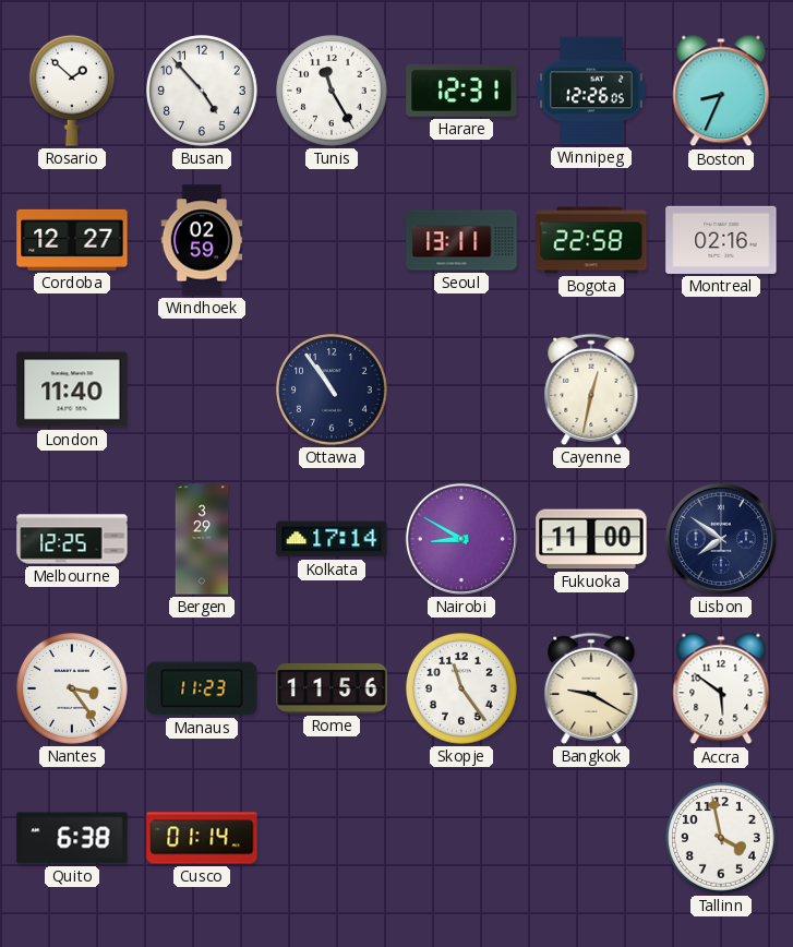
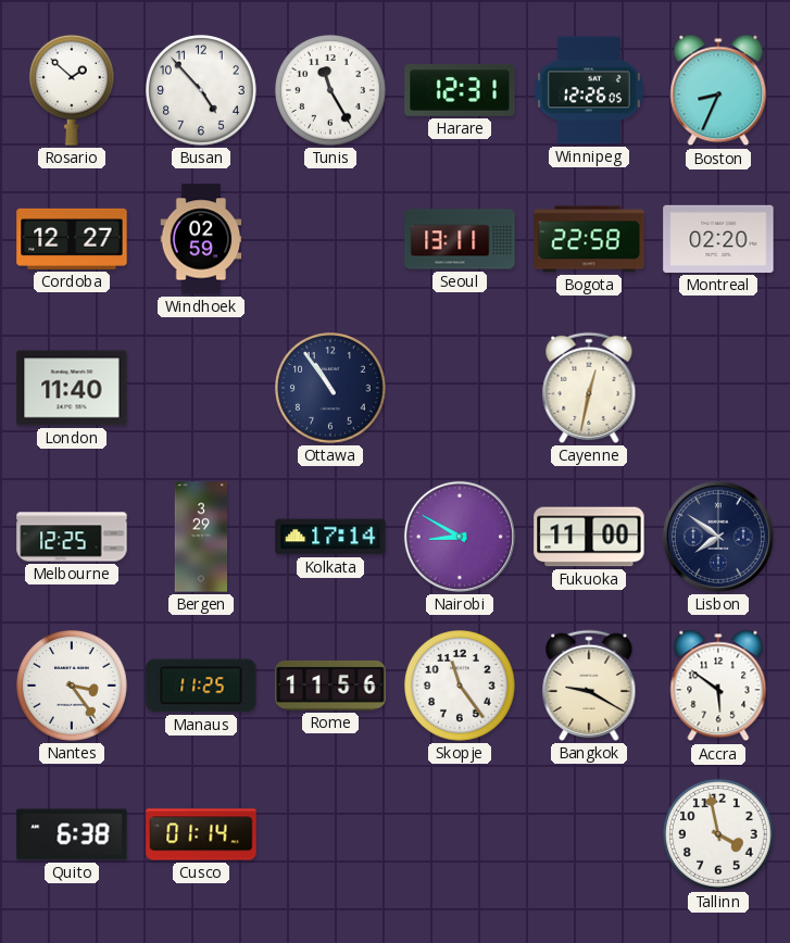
Montreal: 02:16 -> 02:20 (718, 239)
Manaus: 11:23 -> 11:25 (201, 686)
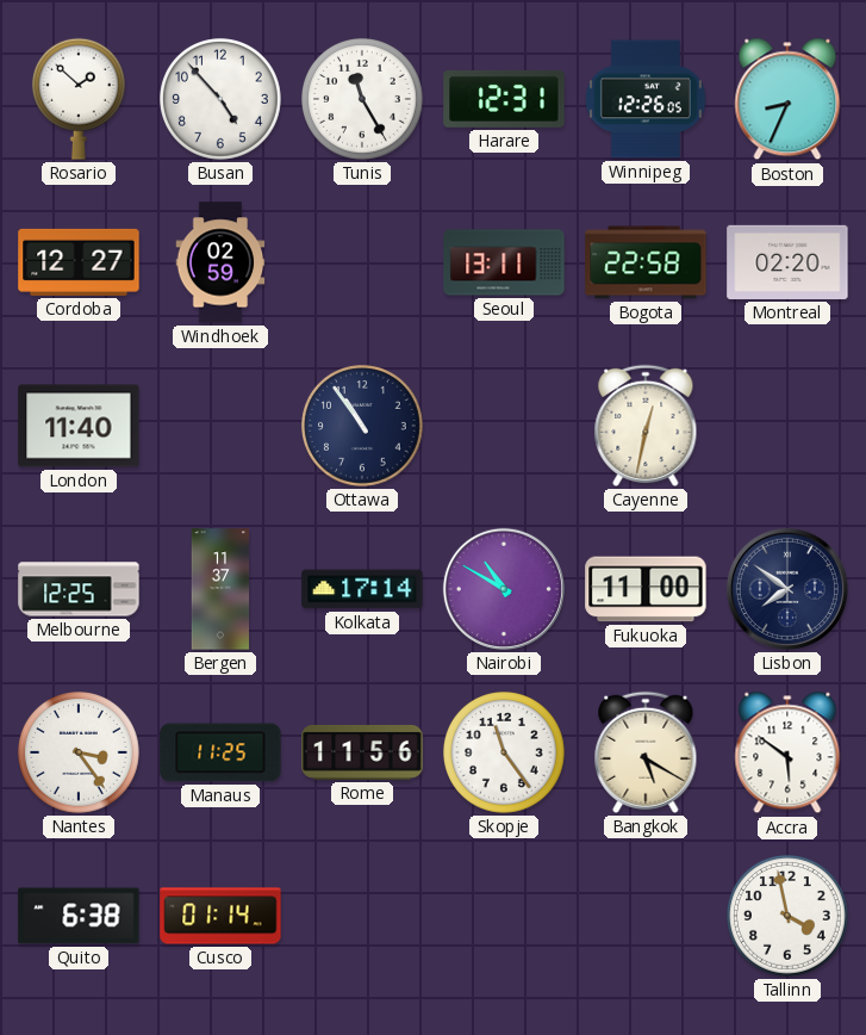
Bergen: 3:29 -> 11:37 (220, 589)
Nairobi: 8:50 -> 10:50 (504, 589)
Bangkok: 9:20 -> 5:20 (646, 752)
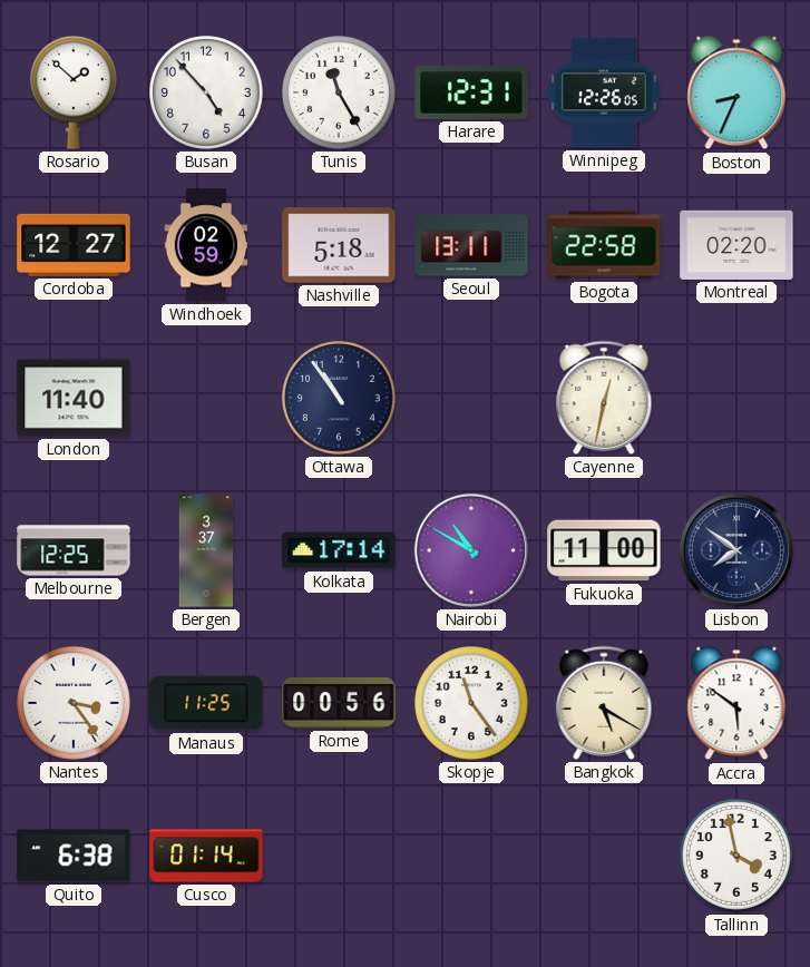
Nashville: none -> 5:18 (339, 245)
Bergen: 11:37 -> 3:37 (206, 550)
Rome: 11:56 -> 00:56 (339, 703)
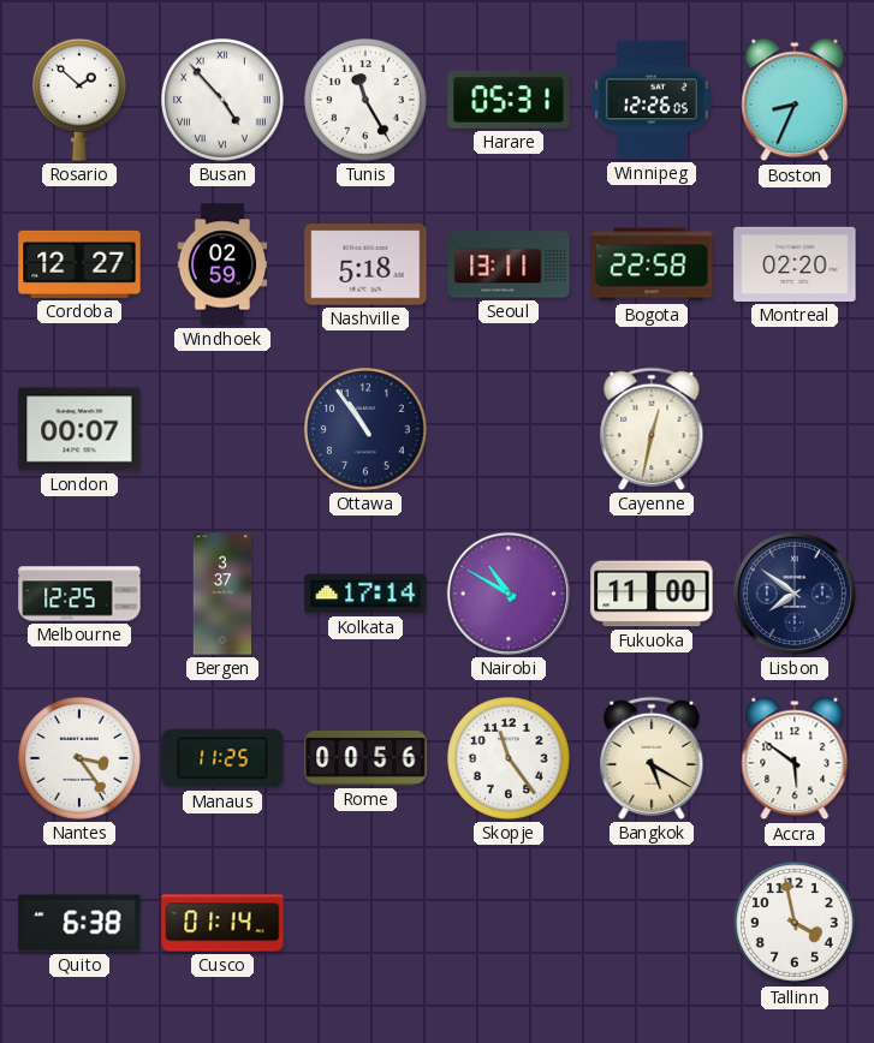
Busan numerals: Arabic -> Roman (224, 101)
Harare: 12:31 -> 05:31 (509, 101)
London: 11:40 -> 00:07 (79, 429)
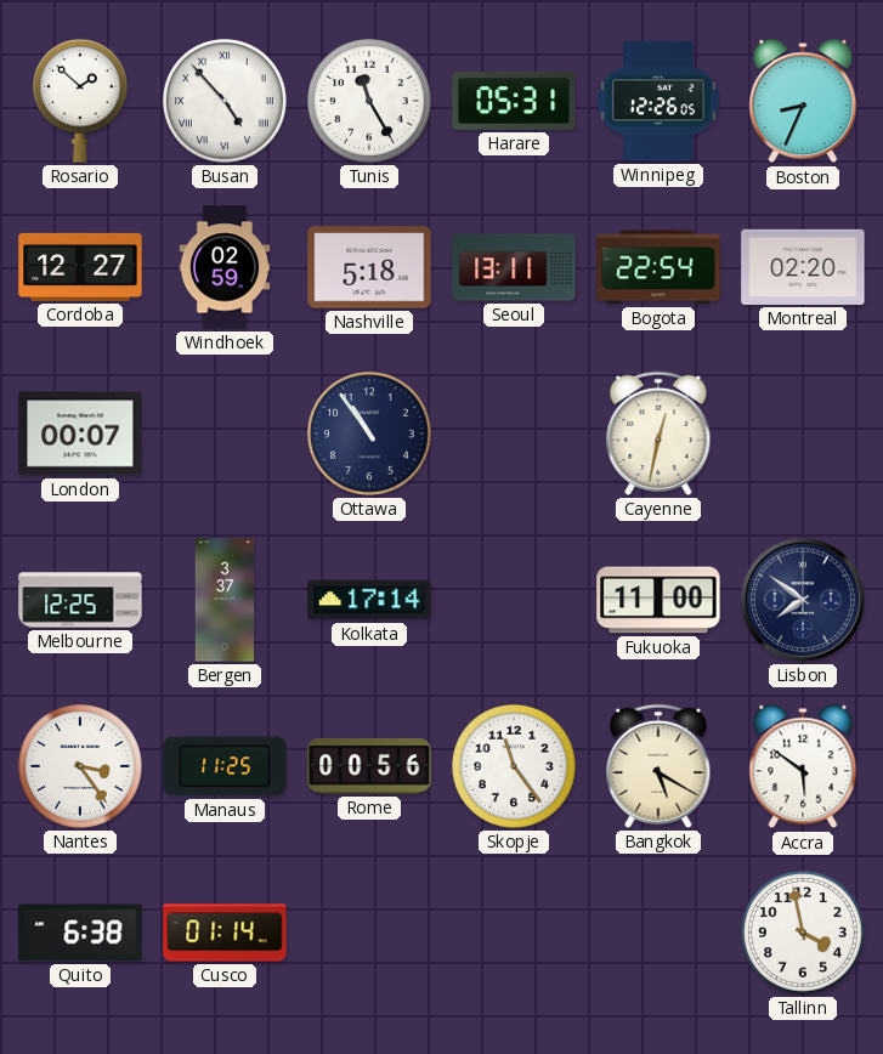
Bogota: 22:58 -> 22:54 (658, 267)
Nairobi: 10:50 -> none (509, 594)
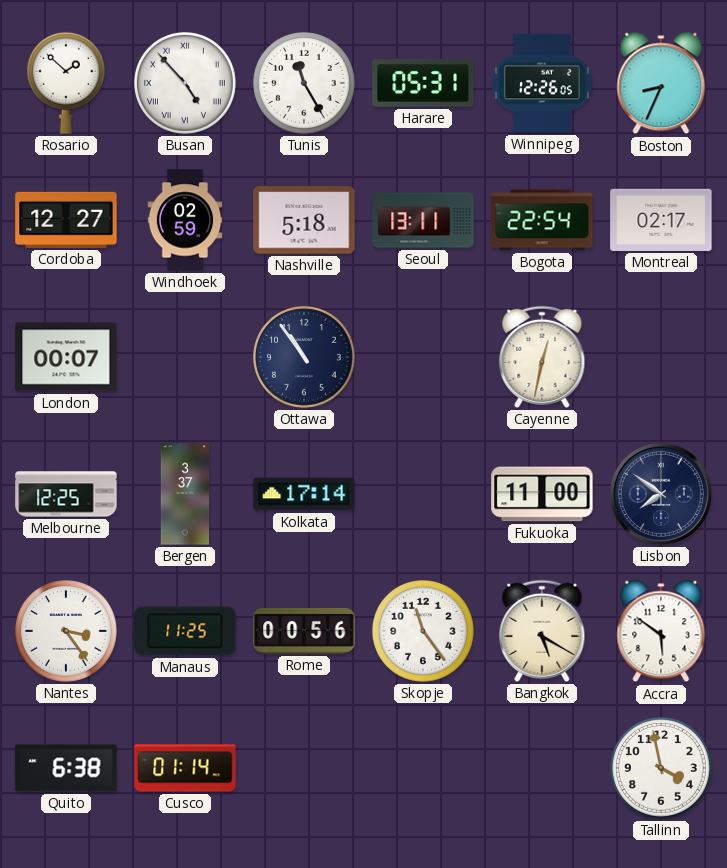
Montreal: 02:20 -> 02:17 (661, 220)
